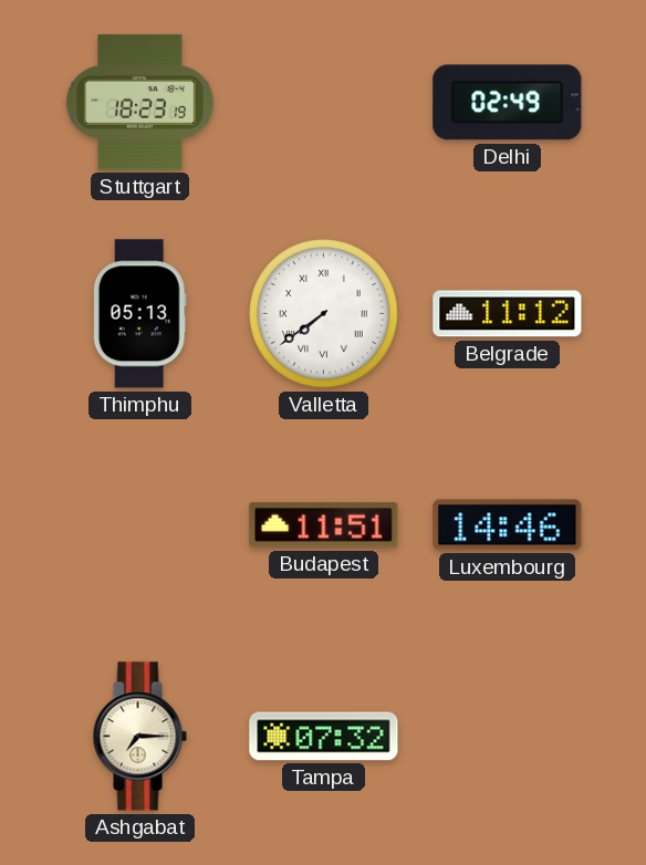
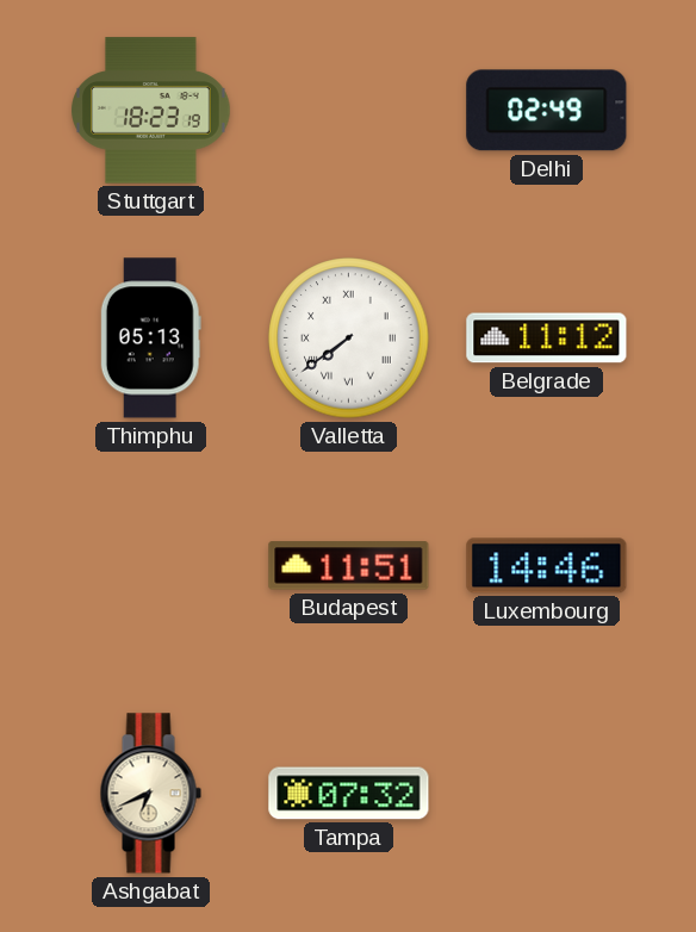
Ashgabat: 7:15 -> 6:41 (150, 794)
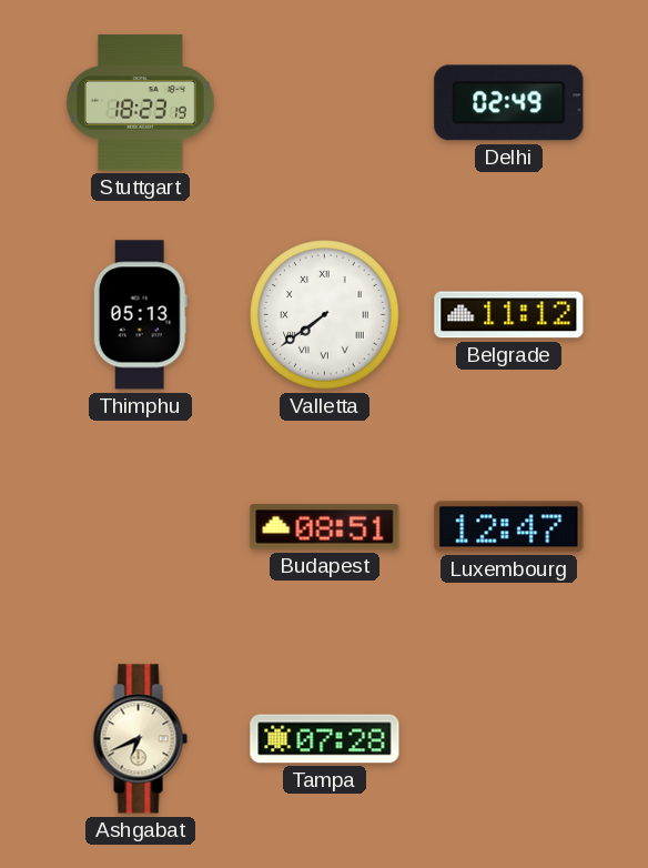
Budapest: 11:51 -> 08:51 (325, 527)
Luxembourg: 14:46 -> 12:47 (509, 527)
Tampa: 07:32 -> 07:28 (325, 739)
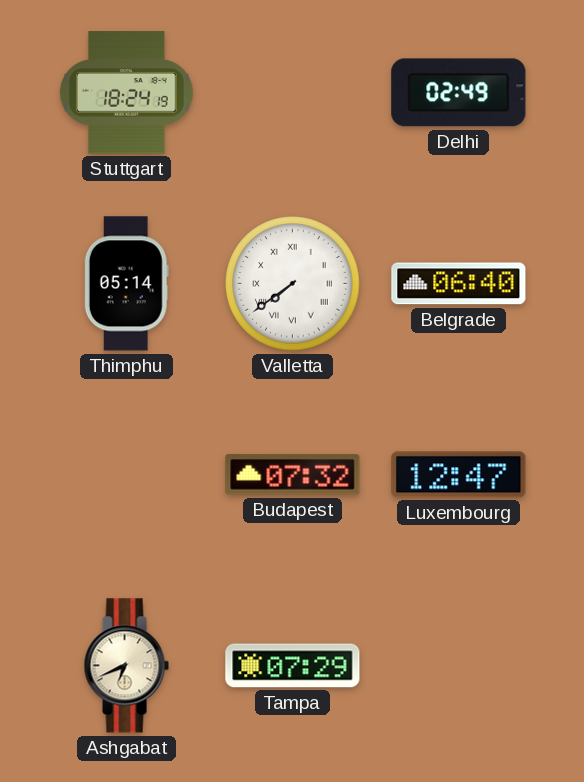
Stuttgart: 18:23 -> 18:24 (127, 93)
Thimphu: 05:13 -> 05:14 (126, 284)
Belgrade: 11:12 -> 06:40 (459, 284)
Budapest: 08:51 -> 07:32 (293, 475)
Tampa: 07:28 -> 07:29 (293, 666)
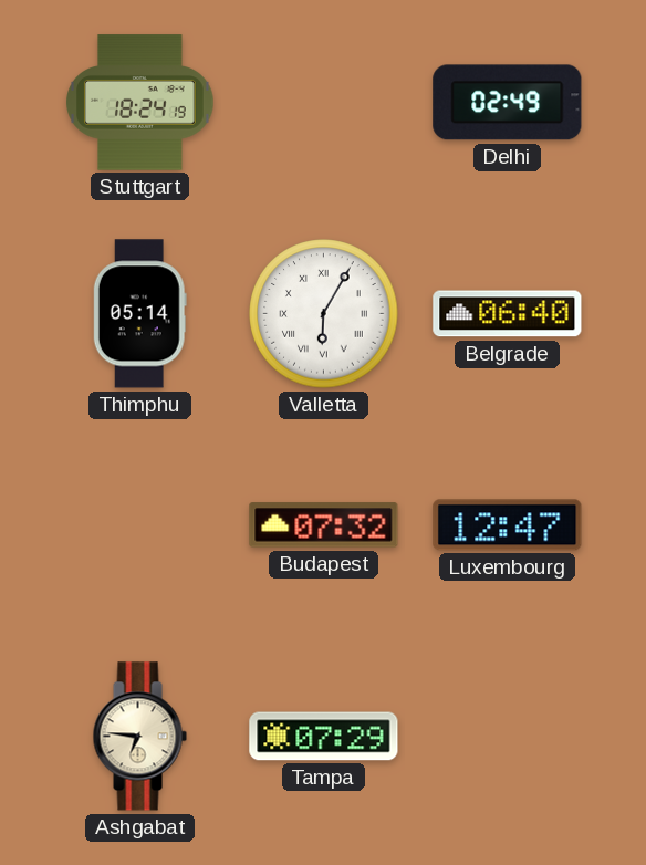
Valletta: 7:39 -> 6:05 (324, 314)
Ashgabat: 6:41 -> 6:46 (139, 737)
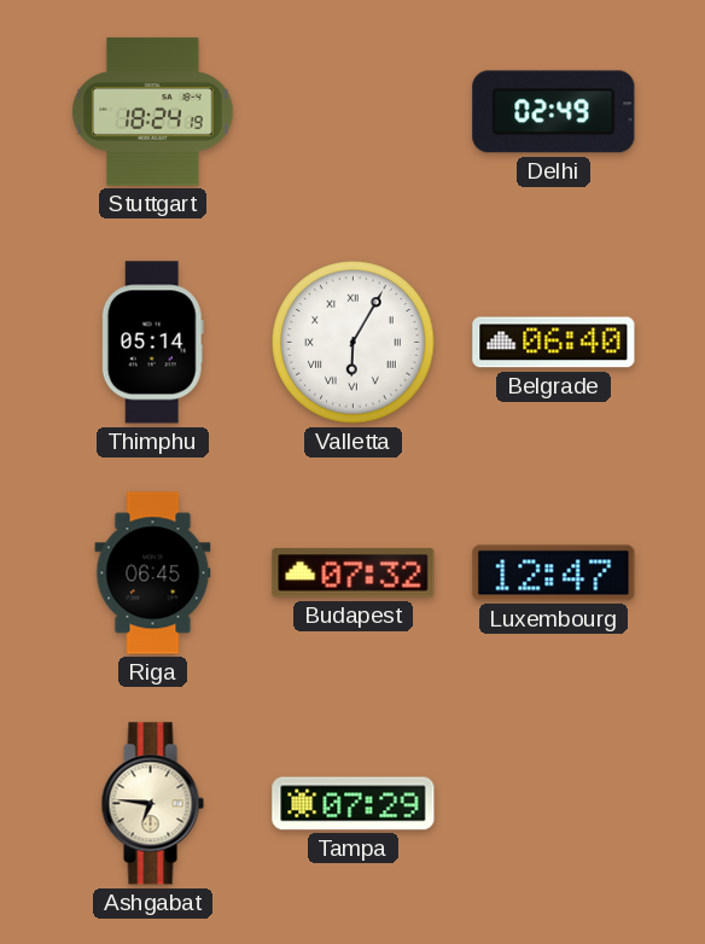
Riga: none -> 06:45 (153, 573)
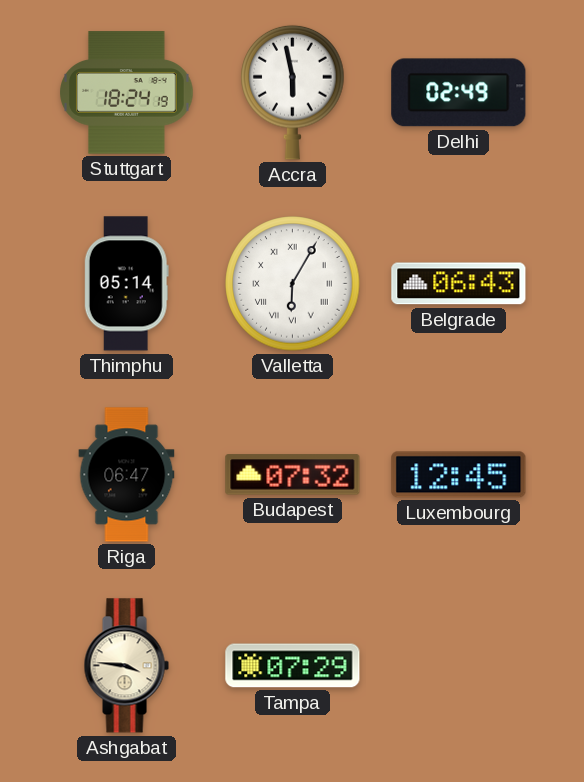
Accra: none -> 5:58 (293, 92)
Belgrade: 06:40 -> 06:43 (459, 284)
Riga: 06:45 -> 06:47 (127, 475)
Luxembourg: 12:47 -> 12:45 (459, 475)
Ashgabat: 6:46 -> 3:46 (126, 666)
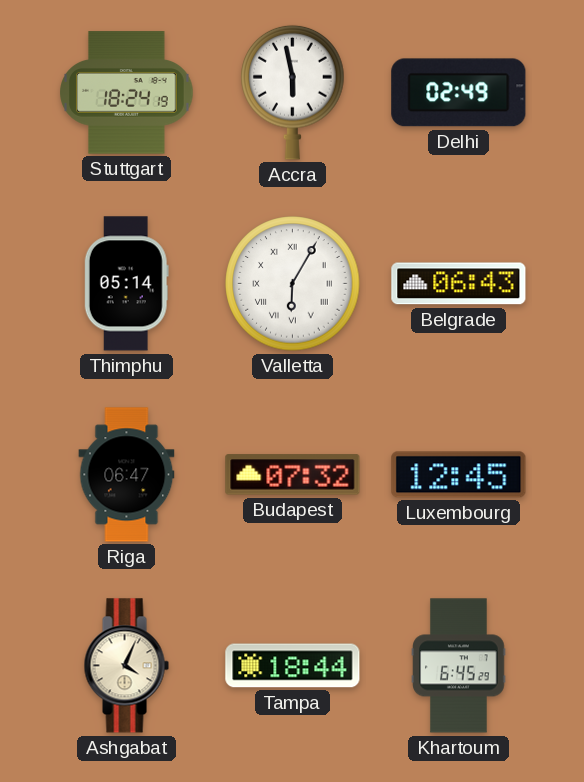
Ashgabat: 3:46 -> 4:04 (126, 666)
Tampa: 07:29 -> 18:44 (293, 666)
Khartoum: none -> 6:45 (459, 666)
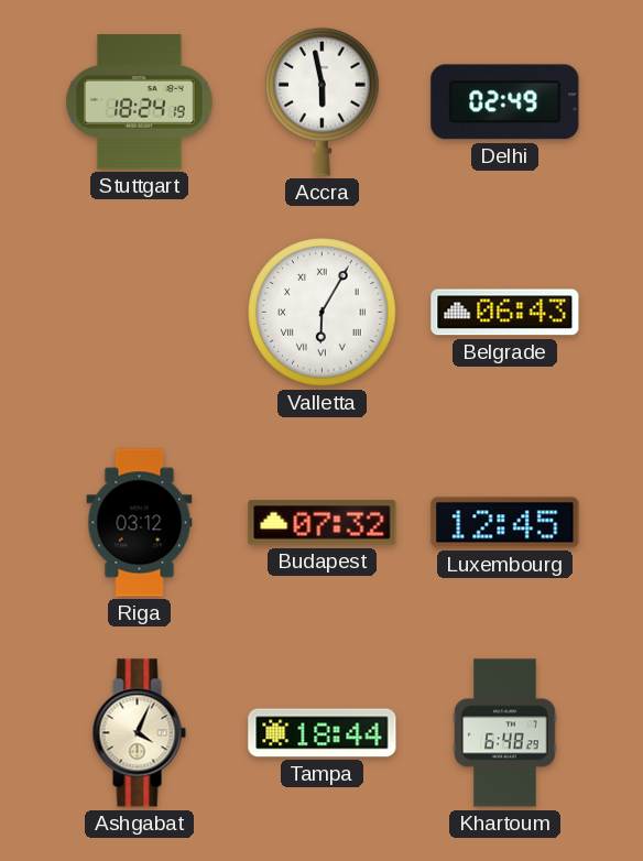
Thimphu: 05:14 -> none (126, 284)
Riga: 06:47 -> 03:12 (140, 523)
Khartoum: 6:45 -> 6:48 (505, 733)
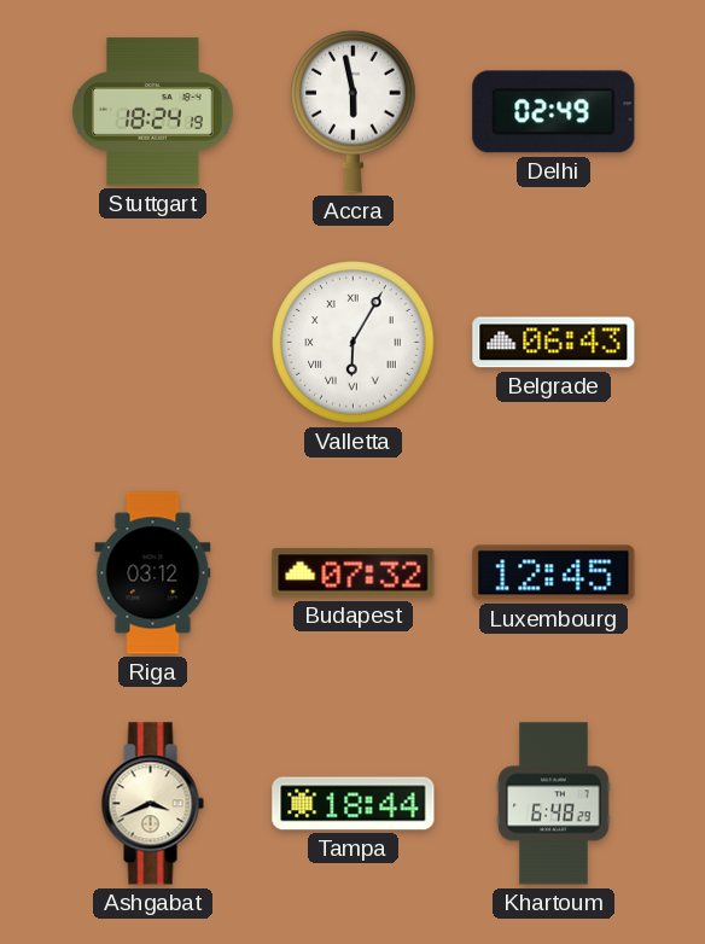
Ashgabat: 4:04 -> 3:41 (152, 804)
